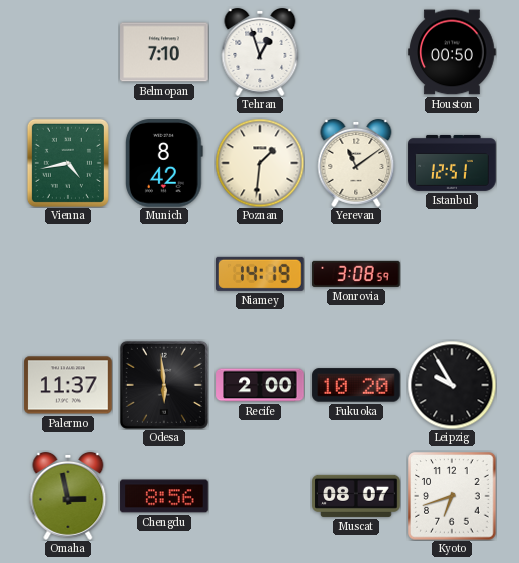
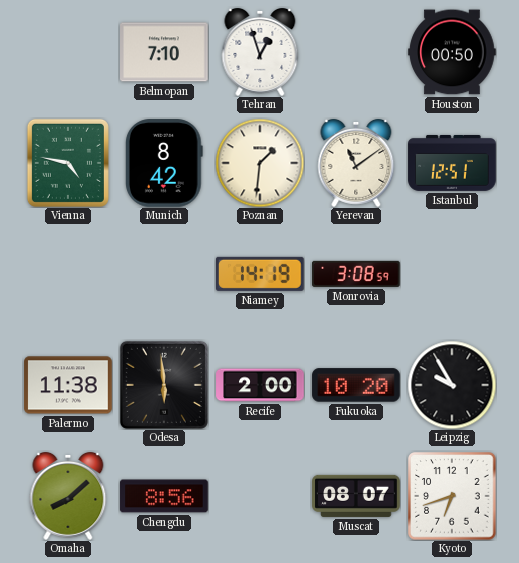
Vienna: 4:43 -> 4:47 (68, 163)
Palermo: 11:37 -> 11:38 (68, 385)
Omaha: 2:58 -> 8:08 (68, 496)
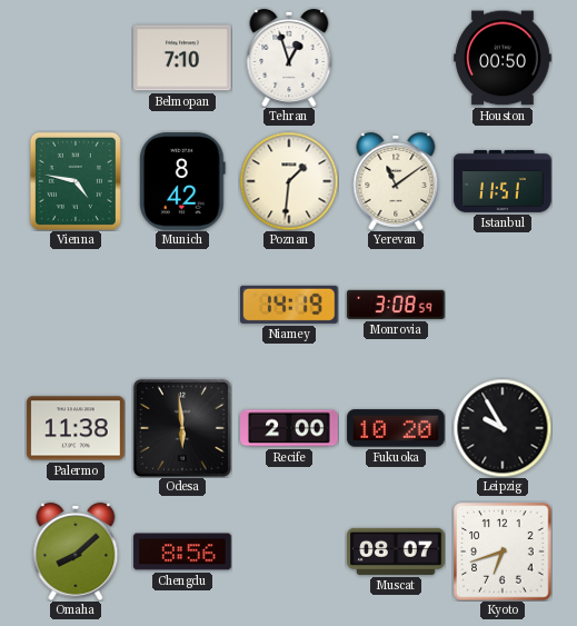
Istanbul: 12:51 -> 11:51 (503, 181)
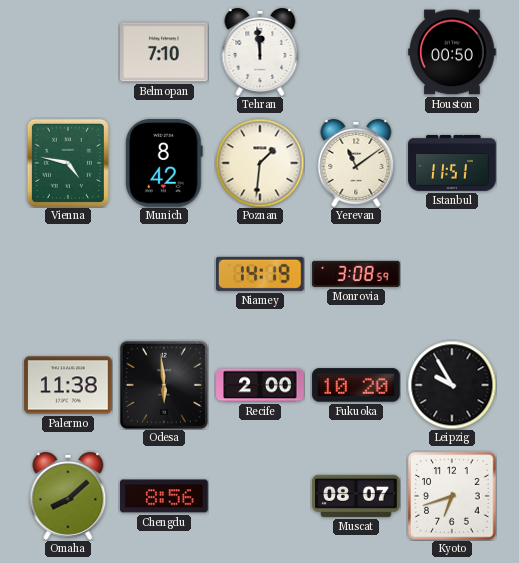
Tehran: 12:57 -> 11:59 (260, 52)
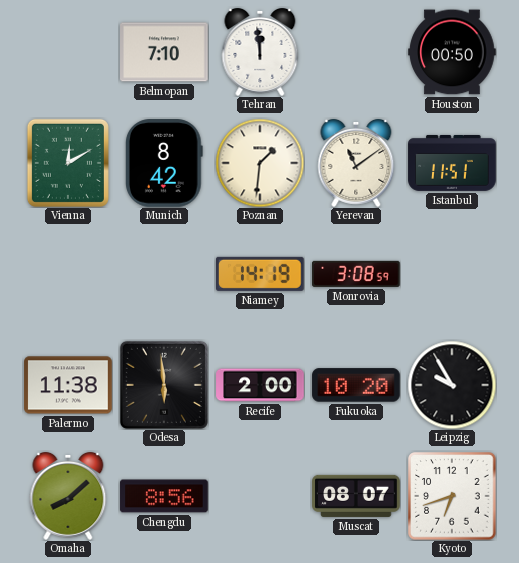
Vienna: 4:47 -> 12:10 (68, 163)
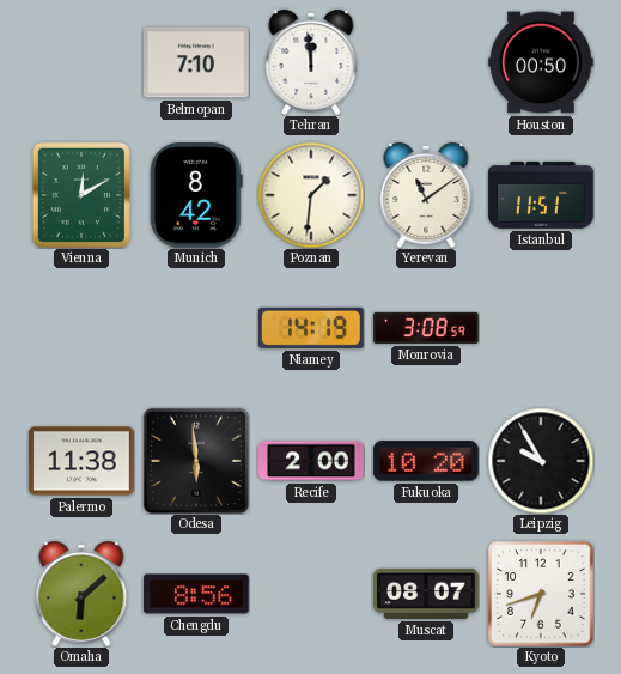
Omaha: 8:08 -> 6:08 (81, 594)
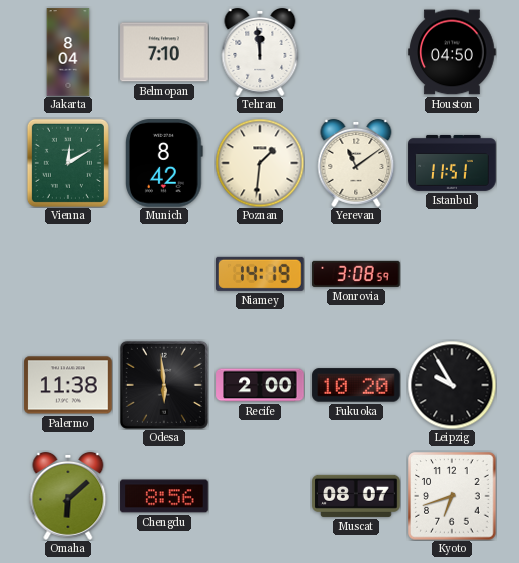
Jakarta: none -> 8:04 (68, 52)
Houston: 00:50 -> 04:50 (452, 52)
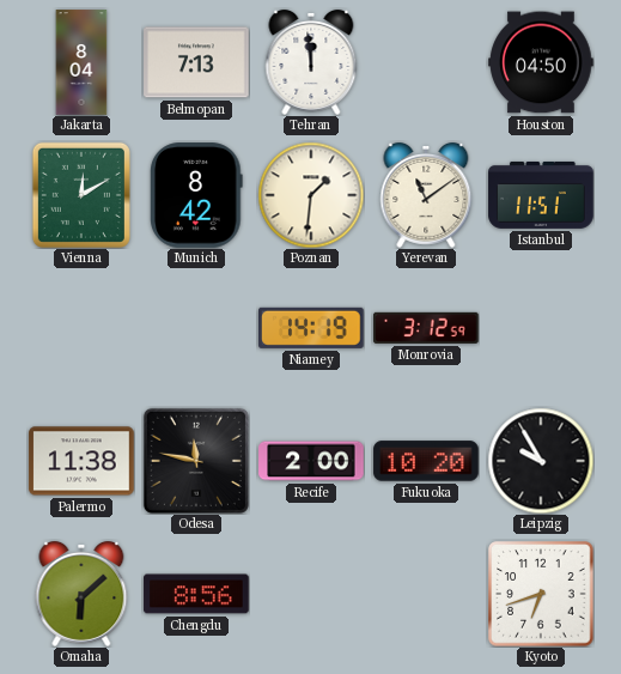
Belmopan: 7:10 -> 7:13 (196, 62)
Monrovia: 3:08 -> 3:12 (426, 328)
Odesa: 5:59 -> 11:47 (196, 461)
Muscat: 08:07 -> none (356, 496)
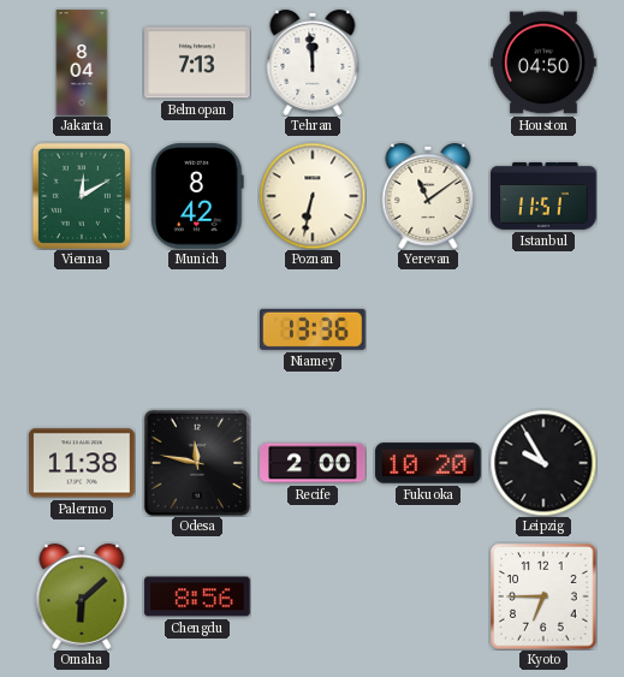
Poznan: 1:31 -> 6:32 (313, 196)
Niamey: 14:19 -> 13:36 (314, 329)
Monrovia: 3:12 -> none (426, 328)
Kyoto: 6:42 -> 6:45 (543, 596)
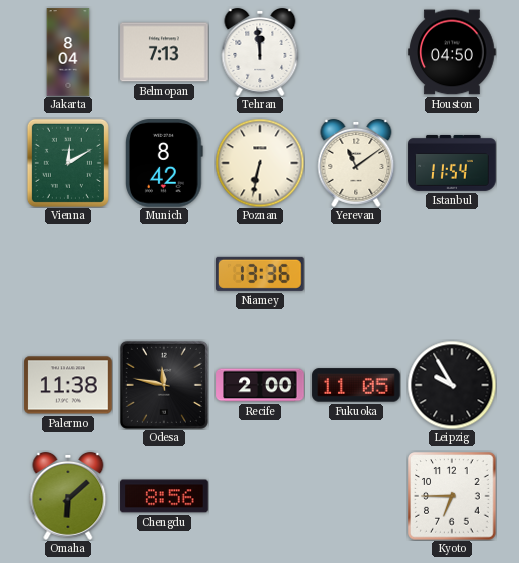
Istanbul: 11:51 -> 11:54 (452, 163)
Fukuoka: 10:20 -> 11:05 (356, 385)
